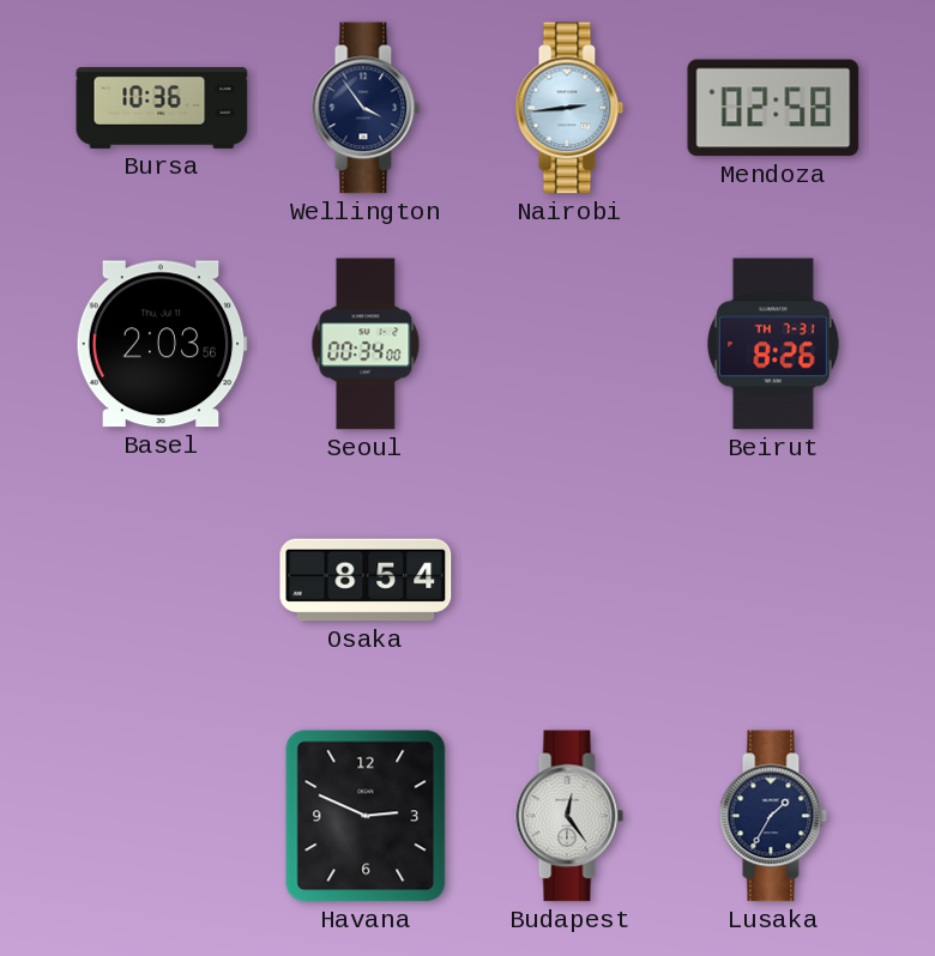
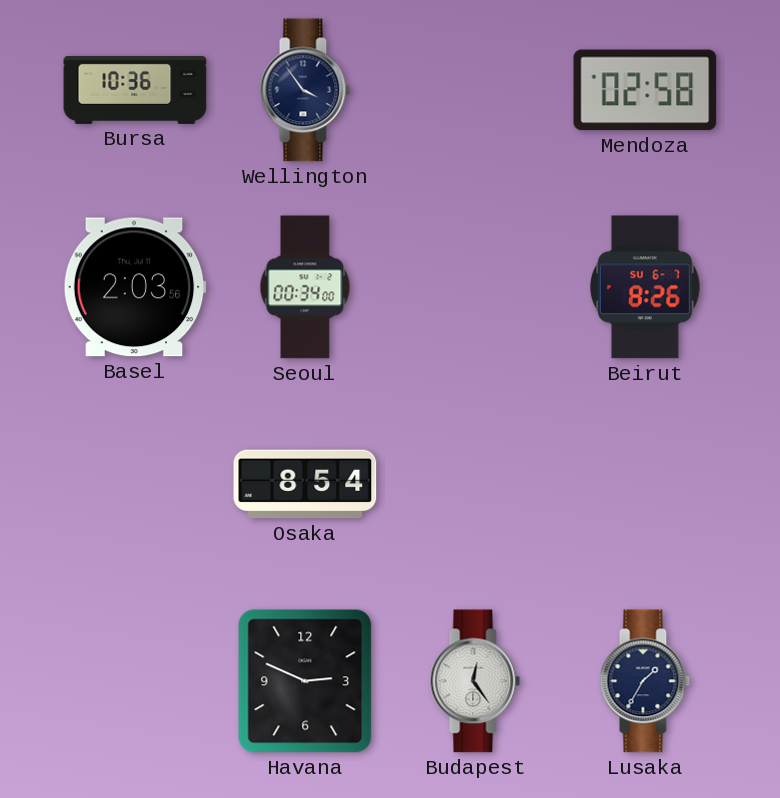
Nairobi: 2:44 -> none (569, 108)
Beirut date: TH 7-31 -> SU 6-7 (645, 287)
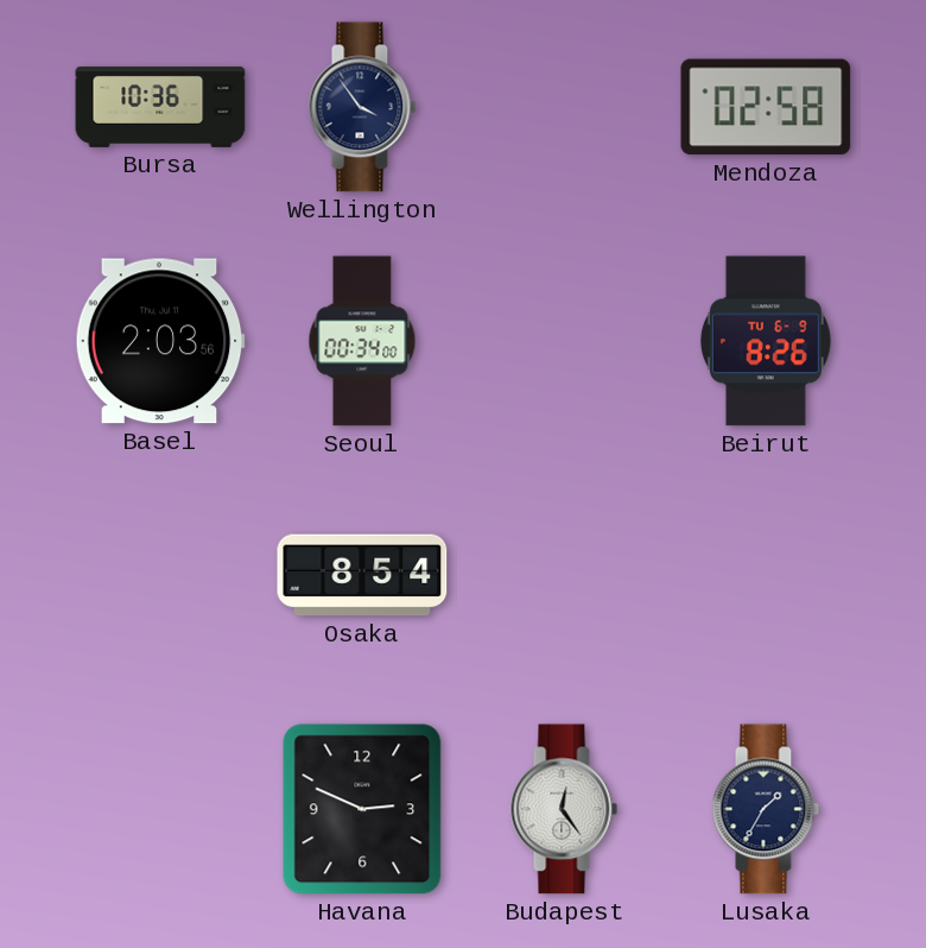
Beirut date: SU 6-7 -> TU 6-9 (766, 341)
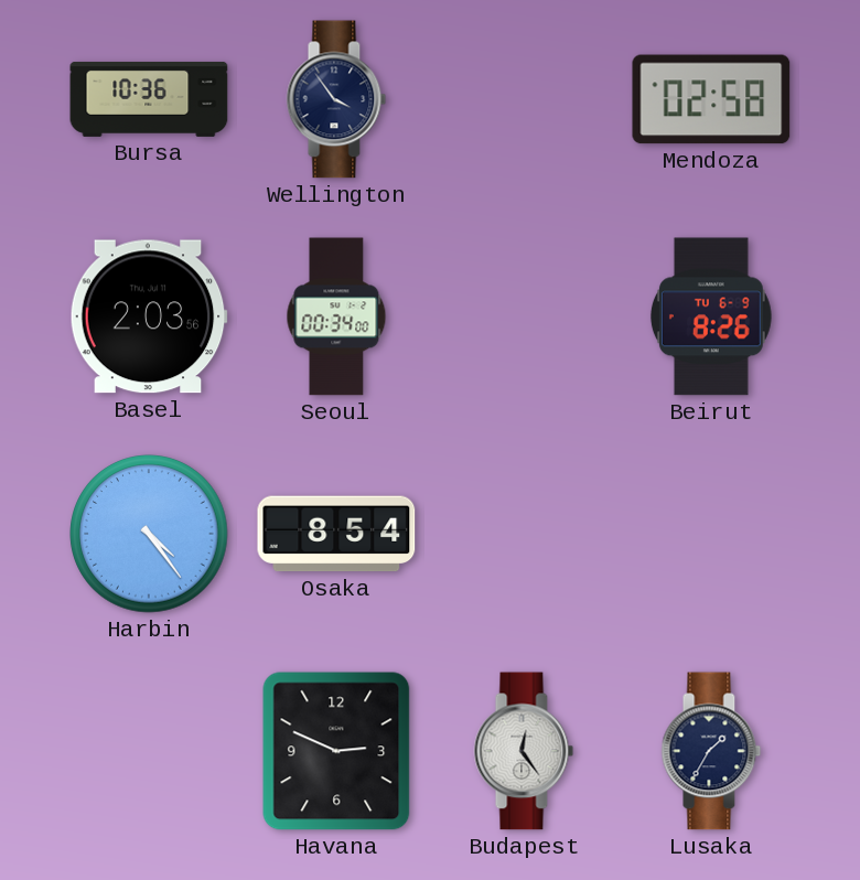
Harbin: none -> 4:24 (149, 534)
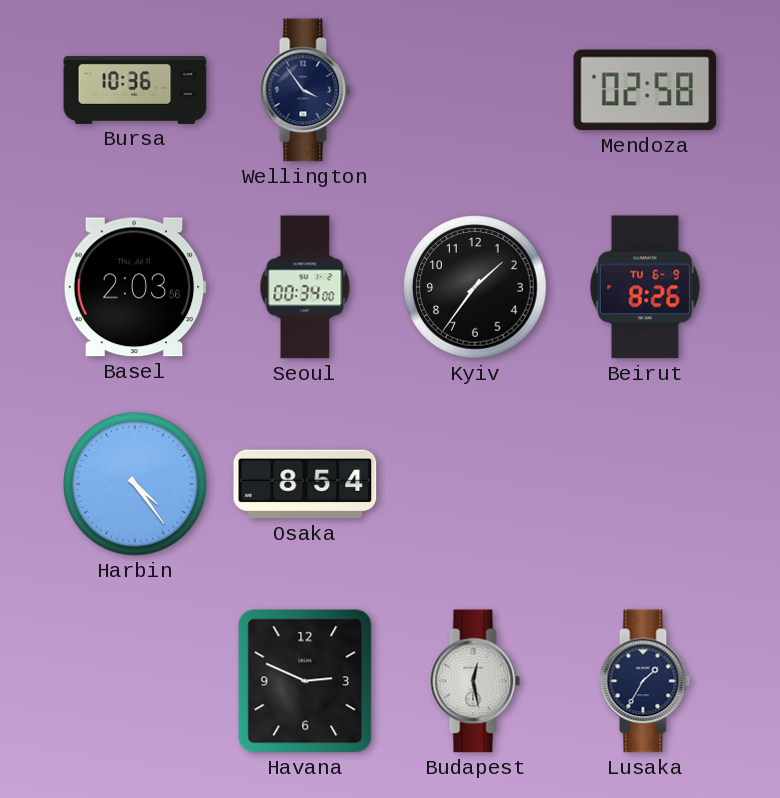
Kyiv: none -> 1:36 (475, 287)
Budapest: 12:24 -> 12:28 (475, 681)
